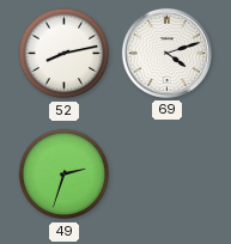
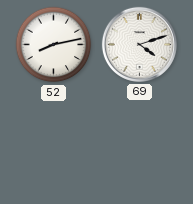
49: 2:33 -> none (65, 175)
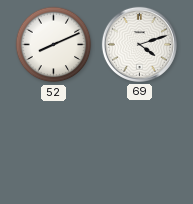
52: 8:13 -> 8:11 (54, 45)
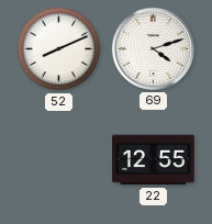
22: none -> 12:55 (154, 160)
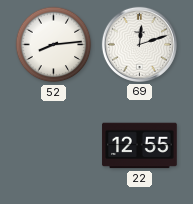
52: 8:11 -> 8:14 (54, 45)
69: 4:12 -> 12:12 (139, 44)
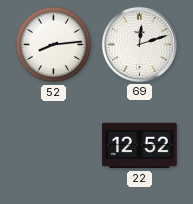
22: 12:55 -> 12:52 (140, 146)
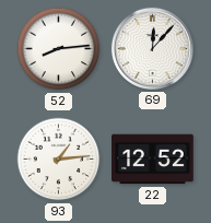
69: 12:12 -> 12:07 (152, 48)
93: none -> 1:14 (59, 160)
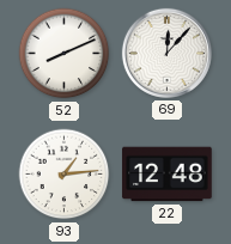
52: 8:14 -> 8:11 (65, 54)
22: 12:52 -> 12:48 (168, 175)
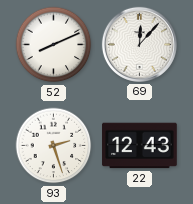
93: 1:14 -> 2:27 (54, 146)
22: 12:48 -> 12:43 (140, 146)
